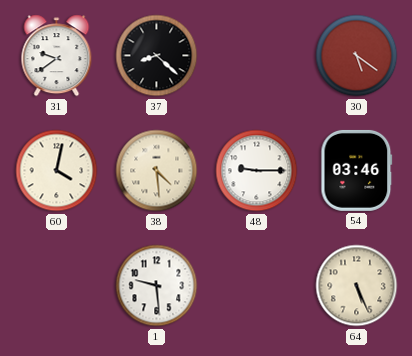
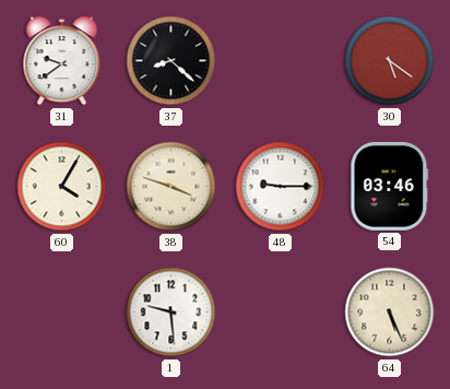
60: 4:02 -> 4:05 (62, 187)
38: 4:29 -> 3:48 (171, 187)
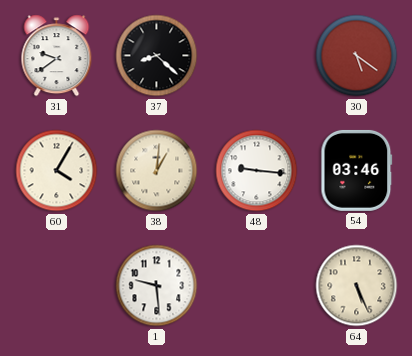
38: 3:48 -> 1:01 (157, 171)
48: 9:15 -> 9:16 (257, 171)
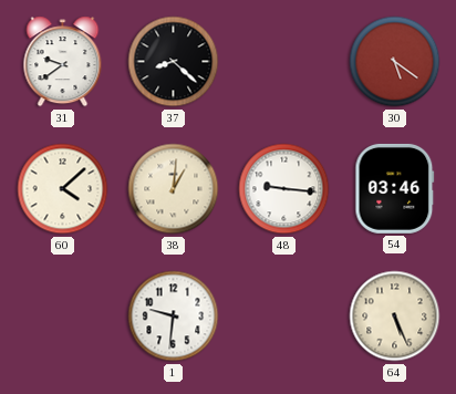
60: 4:05 -> 4:08 (63, 189)
1: 9:29 -> 9:31 (174, 317)
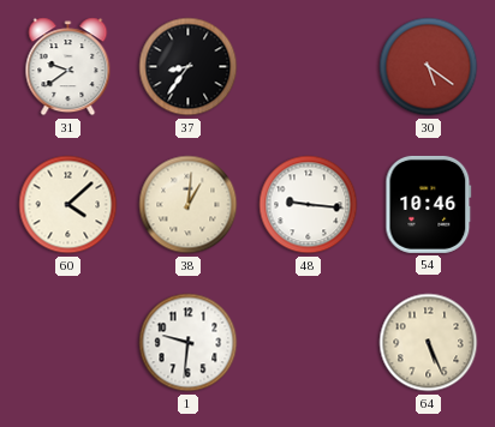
37: 8:22 -> 8:36 (189, 67)
54: 03:46 -> 10:46 (429, 204)
